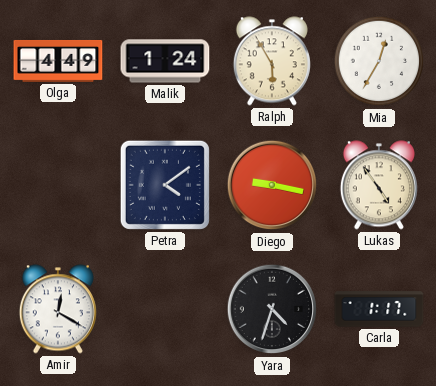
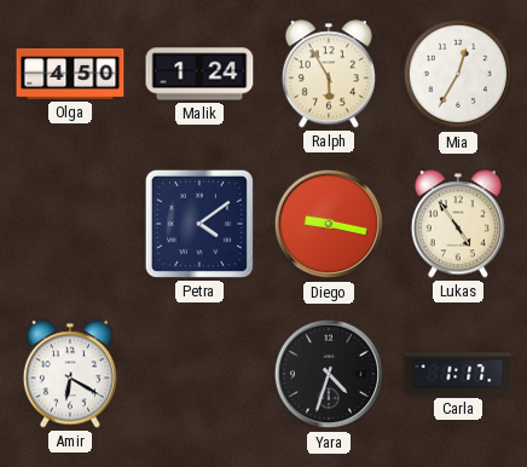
Olga: 4:49 -> 4:50 (70, 74)
Amir: 12:20 -> 6:20 (70, 374)
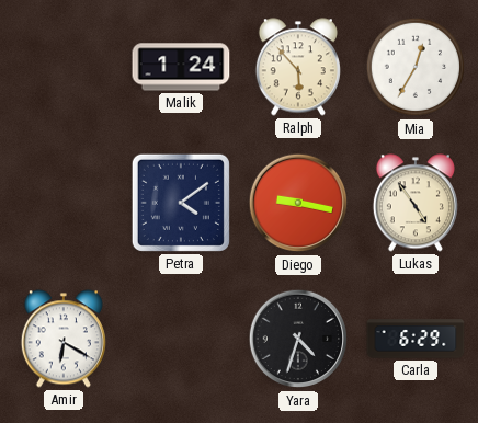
Olga: 4:50 -> none (70, 74)
Ralph: 5:55 -> 5:53 (298, 67)
Carla: 1:17 -> 6:29 (416, 339)
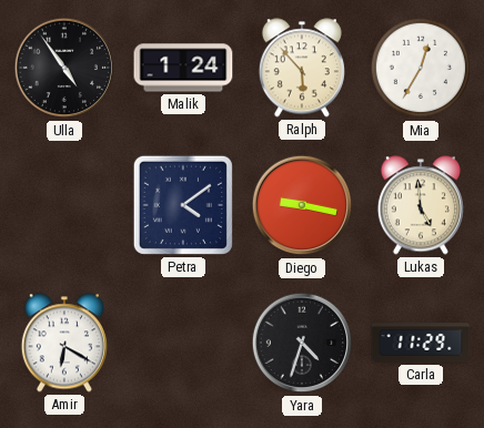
Ulla: none -> 4:54 (64, 68)
Lukas: 4:54 -> 4:59 (421, 205)
Carla: 6:29 -> 11:29 (421, 343)
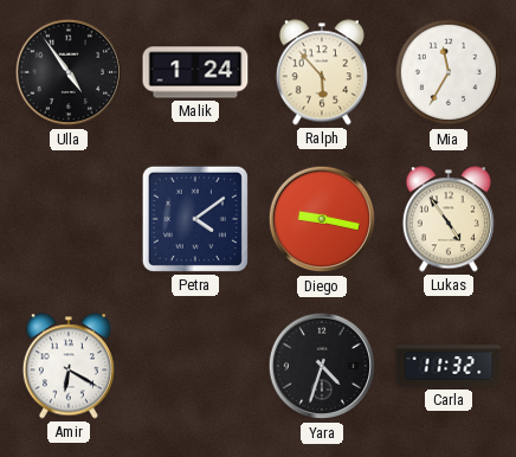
Mia: 12:35 -> 11:35 (449, 72)
Lukas: 4:59 -> 4:54 (449, 219)
Carla: 11:29 -> 11:32 (449, 366)
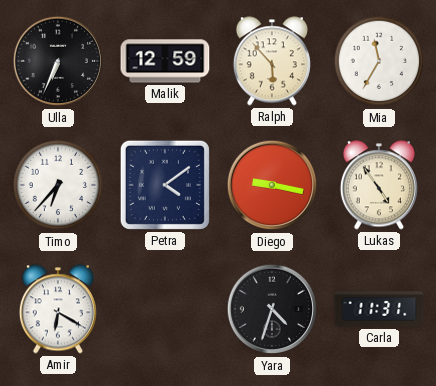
Ulla: 4:54 -> 6:34 (58, 61)
Malik: 1:24 -> 12:59 (165, 61)
Timo: none -> 6:37 (58, 185)
Carla: 11:32 -> 11:31 (379, 309)
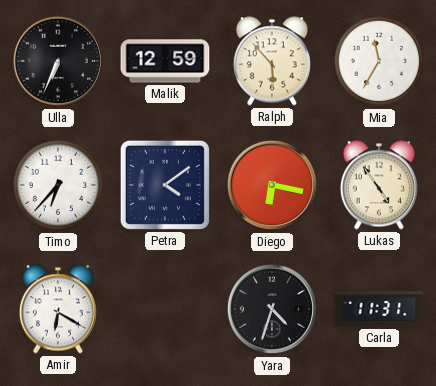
Diego: 9:17 -> 6:17 (272, 185)
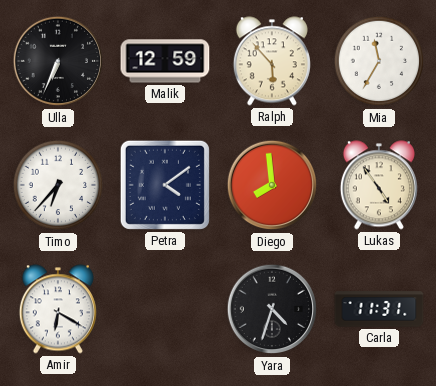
Diego: 6:17 -> 7:59 (272, 185)
